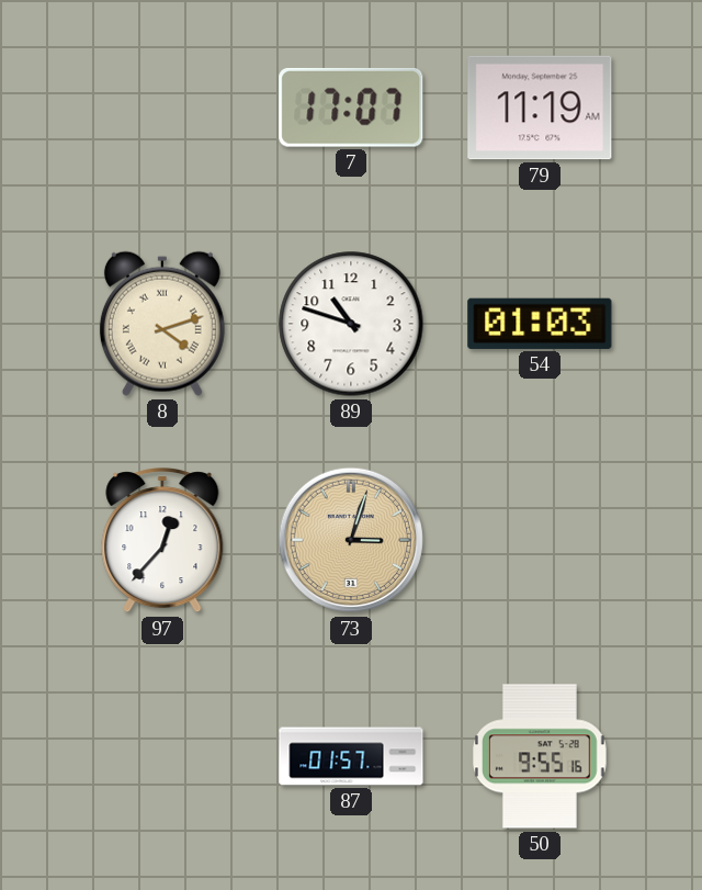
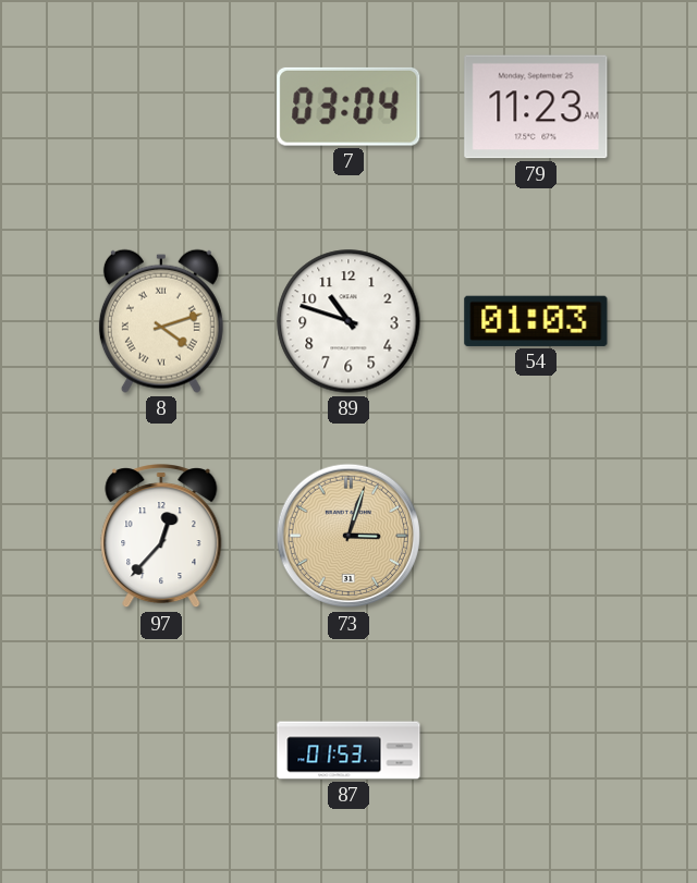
7: 17:07 -> 03:04 (348, 107)
79: 11:19 -> 11:23 (536, 107)
87: 01:57 -> 01:53 (348, 750)
50: 9:55 -> none (541, 756)
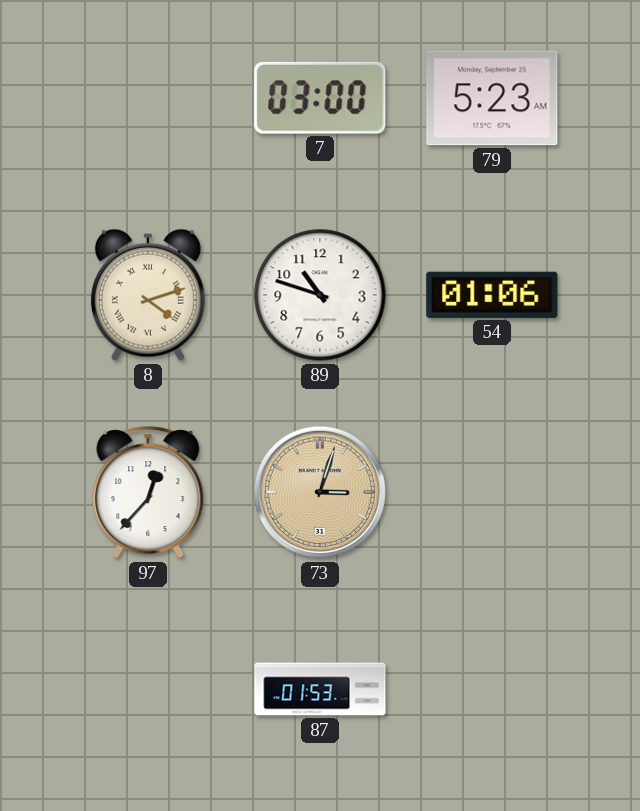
7: 03:04 -> 03:00 (320, 98)
79: 11:23 -> 5:23 (492, 98)
54: 01:03 -> 01:06 (492, 295)
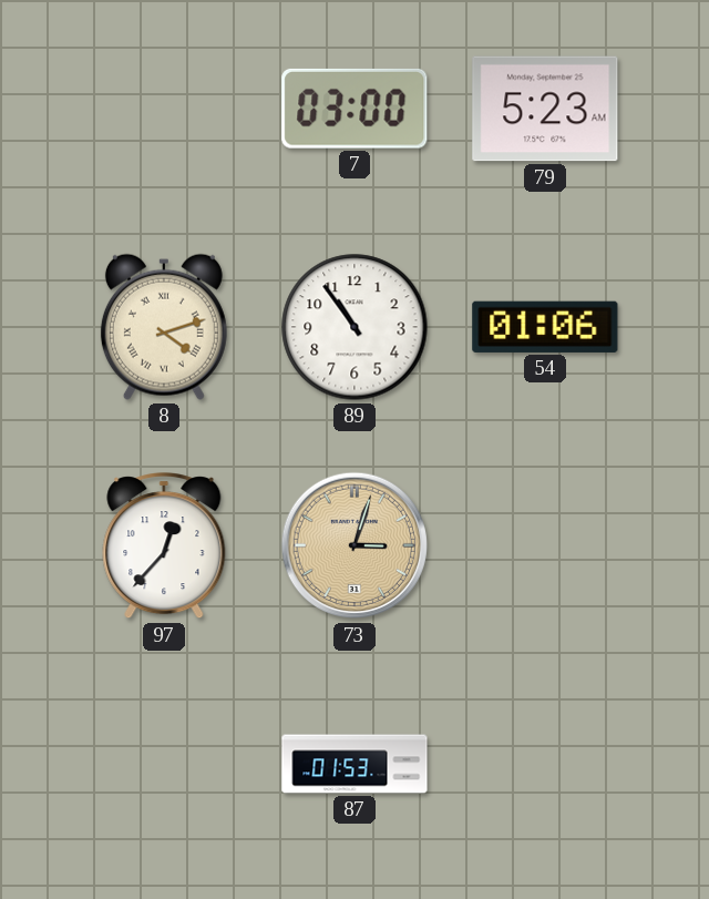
89: 10:48 -> 10:54 (354, 327)
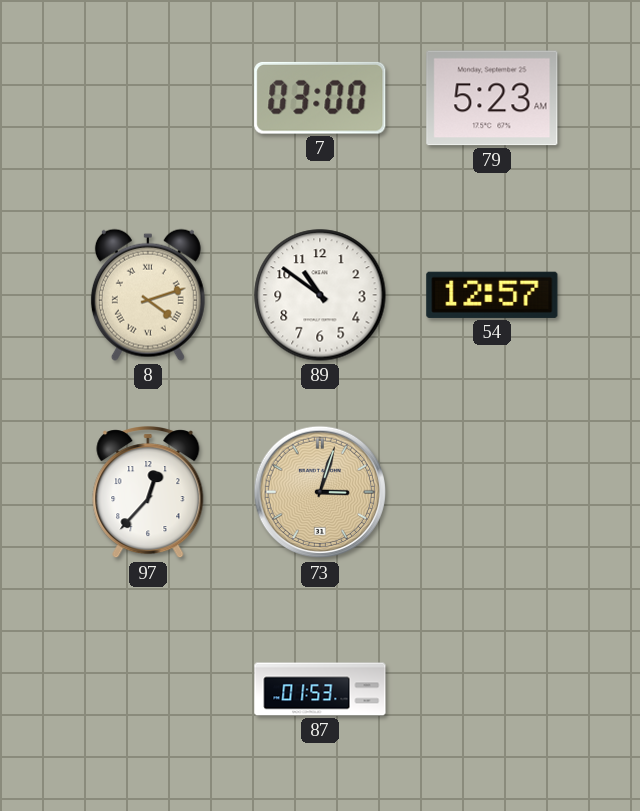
89: 10:54 -> 10:51 (320, 295)
54: 01:06 -> 12:57 (492, 295)
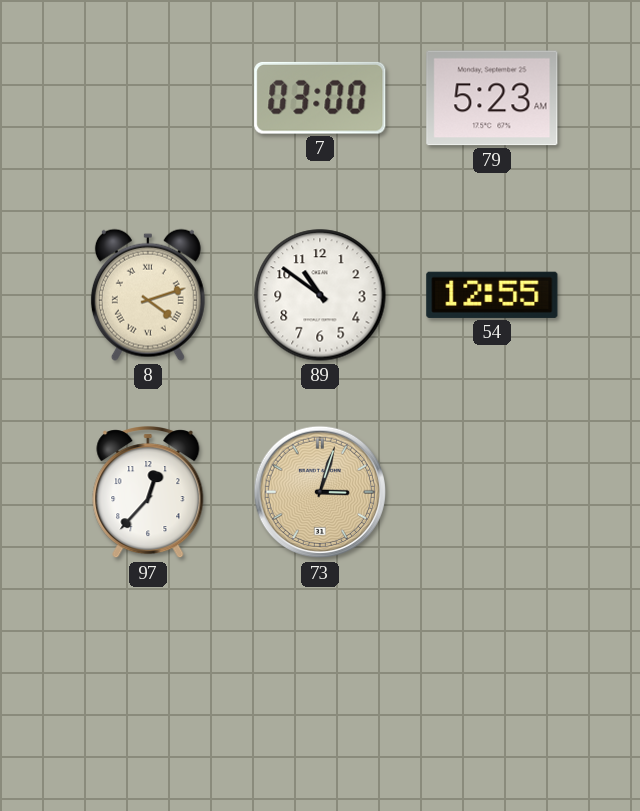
54: 12:57 -> 12:55 (492, 295)
87: 01:53 -> none (320, 689)
